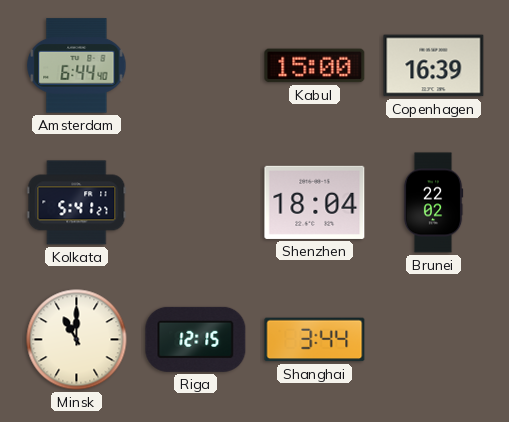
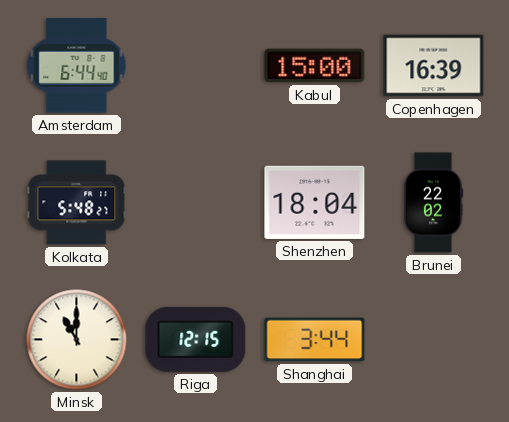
Kolkata: 5:41 -> 5:48 (77, 203)
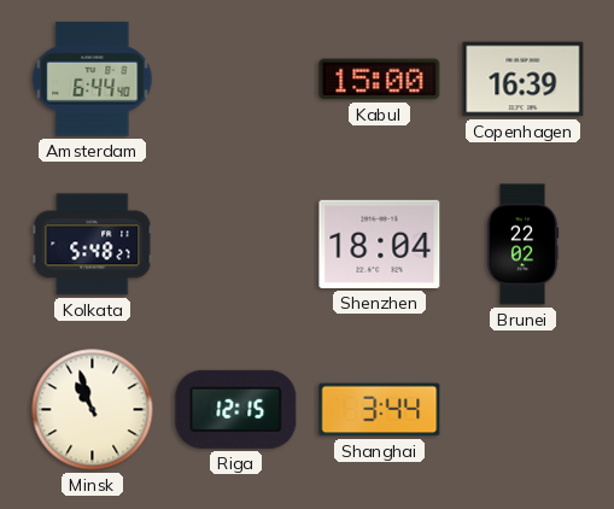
Minsk: 11:00 -> 10:57 (93, 410)
